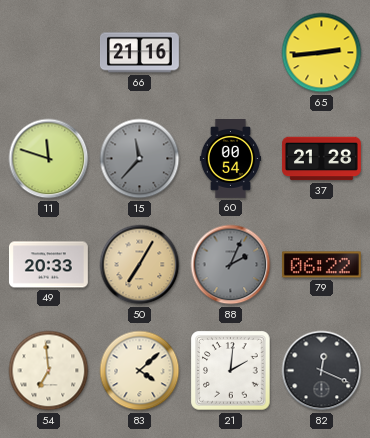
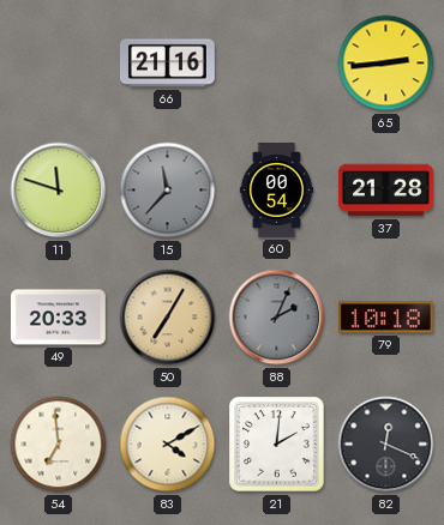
79: 06:22 -> 10:18 (385, 318)
83: 4:08 -> 4:10 (168, 445)
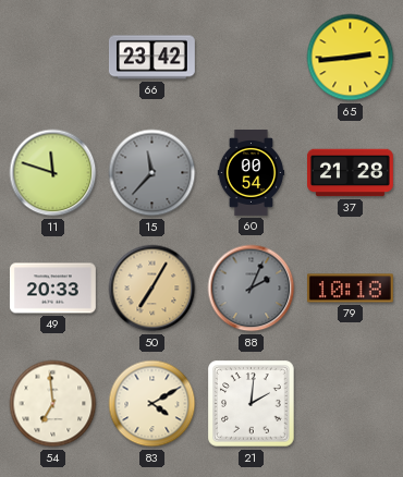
66: 21:16 -> 23:42 (151, 58)
82: 12:19 -> none (386, 445)
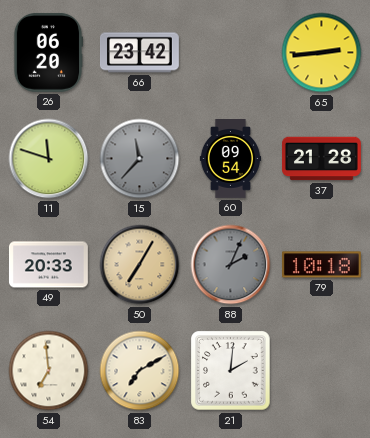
26: none -> 06:20 (48, 52)
60: 00:54 -> 09:54 (231, 159)
83: 4:10 -> 7:10 (140, 371)
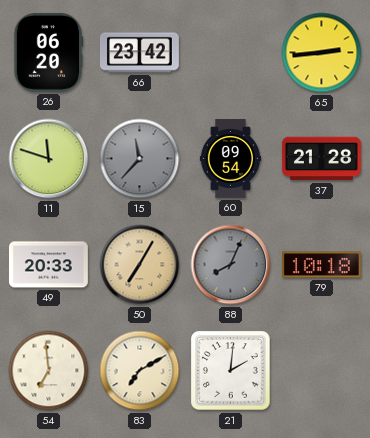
88: 2:04 -> 8:04 (231, 265)
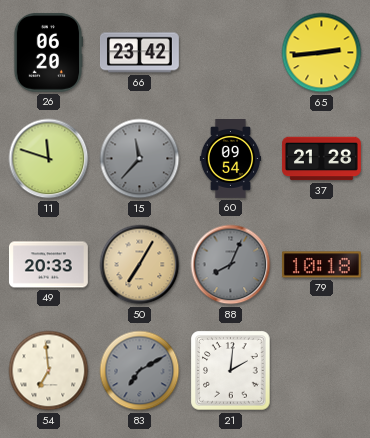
83 dial: cream -> grey (140, 371)
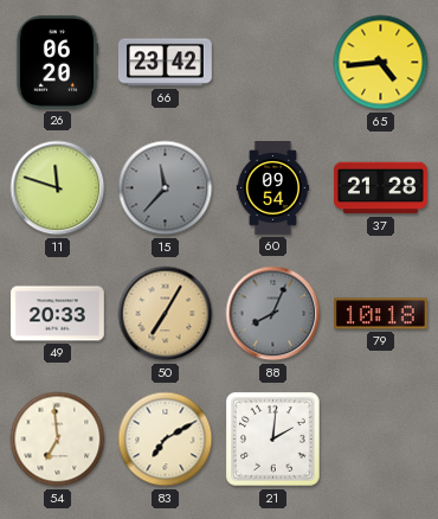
65: 2:44 -> 4:44 (381, 63)
83 dial: grey -> cream (166, 440)
